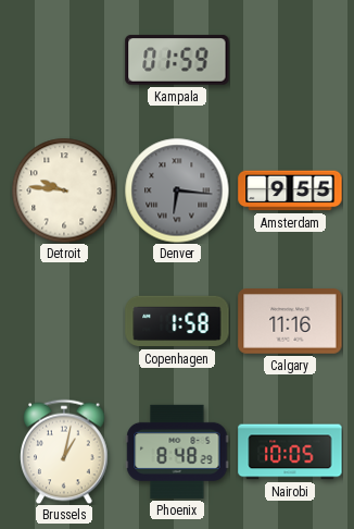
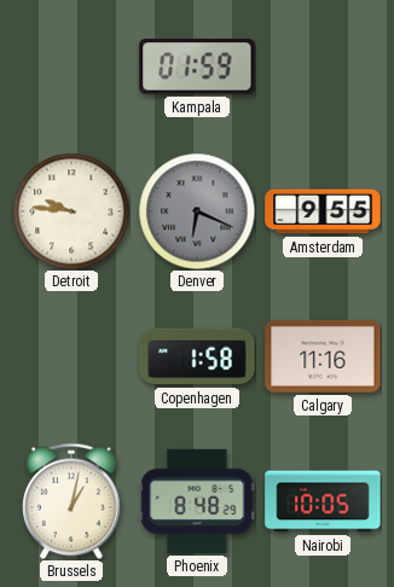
Denver: 6:16 -> 6:19 (197, 211)
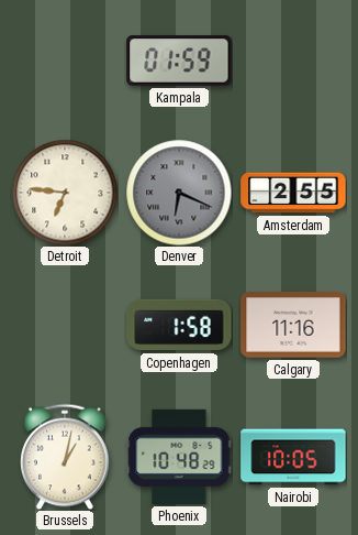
Detroit: 9:46 -> 6:46 (65, 193)
Amsterdam: 9:55 -> 2:55 (293, 193)
Phoenix: 8:48 -> 10:48 (179, 457)
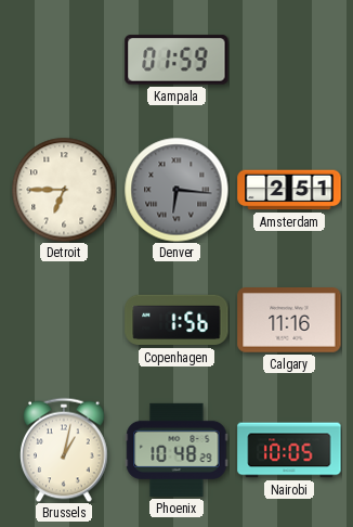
Detroit: 6:46 -> 6:45 (64, 190)
Denver: 6:19 -> 6:16 (176, 190)
Amsterdam: 2:55 -> 2:51 (289, 190)
Copenhagen: 1:58 -> 1:56 (176, 320)
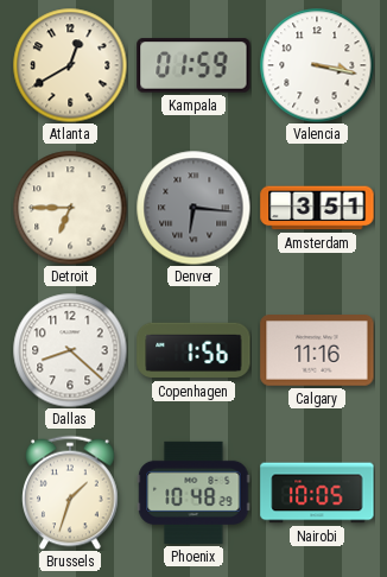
Atlanta: none -> 12:40 (70, 65)
Valencia: none -> 3:17 (317, 65)
Amsterdam: 2:51 -> 3:51 (317, 208)
Dallas: none -> 8:22 (70, 350)
Brussels: 1:02 -> 1:33 (70, 493)
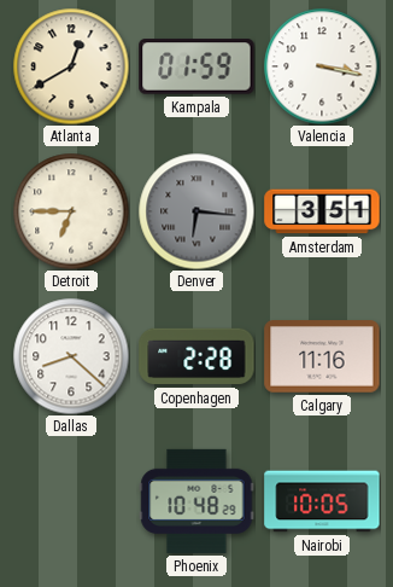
Copenhagen: 1:56 -> 2:28 (196, 356)
Brussels: 1:33 -> none (70, 493)
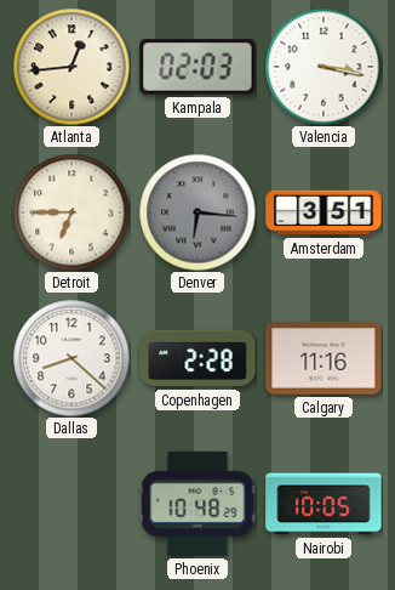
Atlanta: 12:40 -> 12:44 (71, 67)
Kampala: 01:59 -> 02:03 (198, 67)
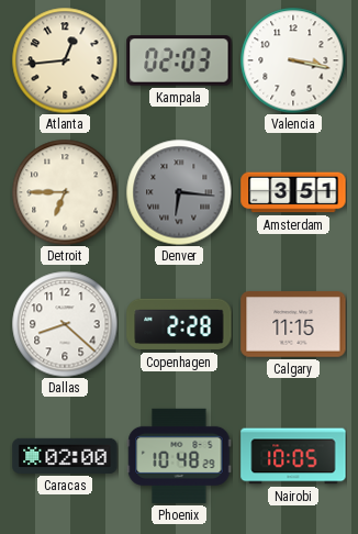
Calgary: 11:16 -> 11:15 (293, 324)
Caracas: none -> 02:00 (65, 456)
